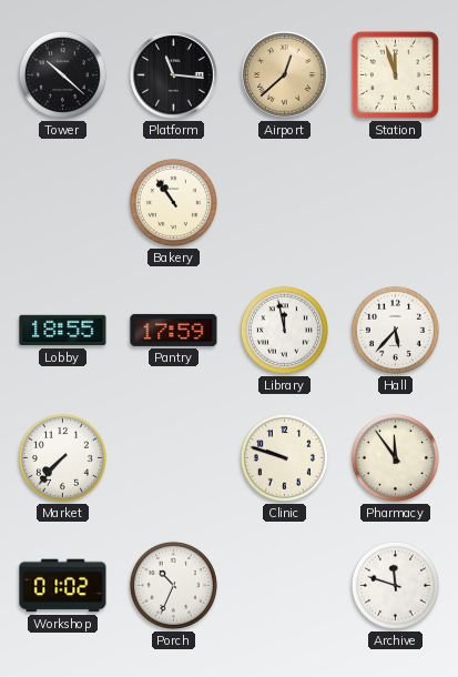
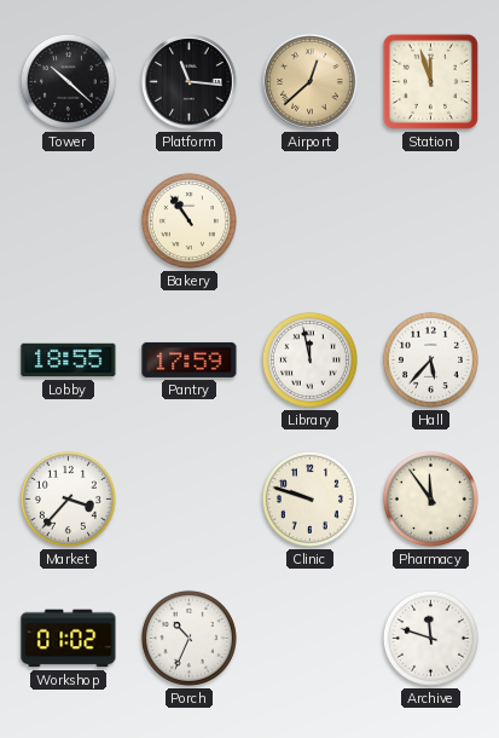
Market: 7:37 -> 3:37 (68, 498)
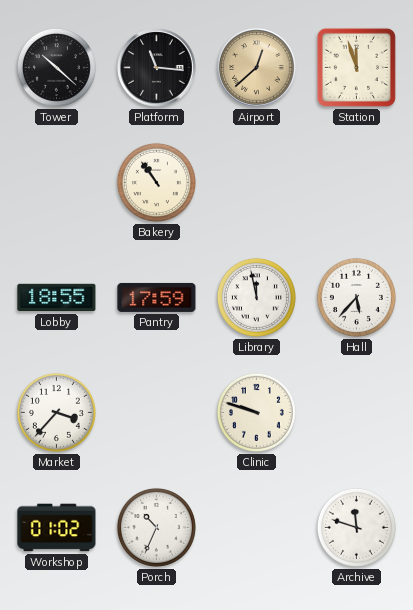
Pharmacy: 11:54 -> none (430, 498)
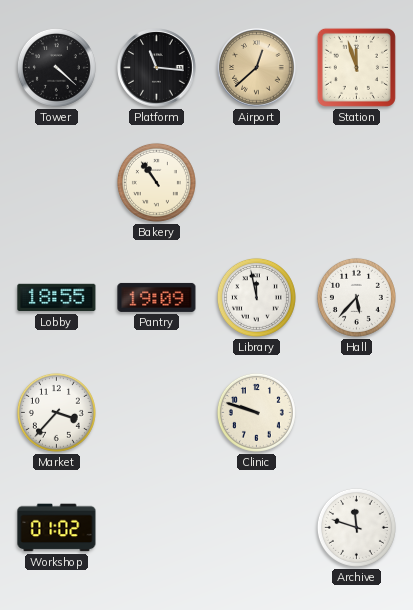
Tower: 10:22 -> 4:22 (56, 67)
Pantry: 17:59 -> 19:09 (157, 297)
Porch: 10:34 -> none (156, 527)
